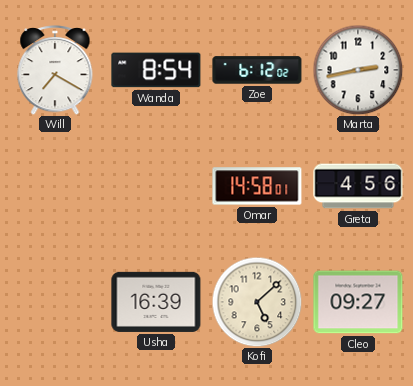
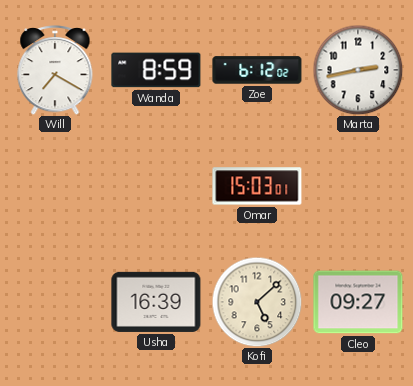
Wanda: 8:54 -> 8:59 (156, 70)
Omar: 14:58 -> 15:03 (257, 186)
Greta: 4:56 -> none (358, 186)
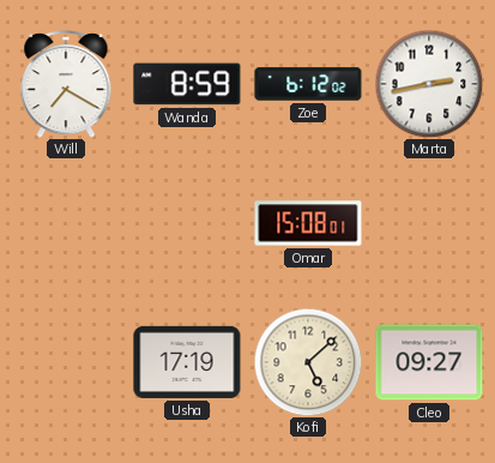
Omar: 15:03 -> 15:08 (308, 223)
Usha: 16:39 -> 17:19 (187, 362)
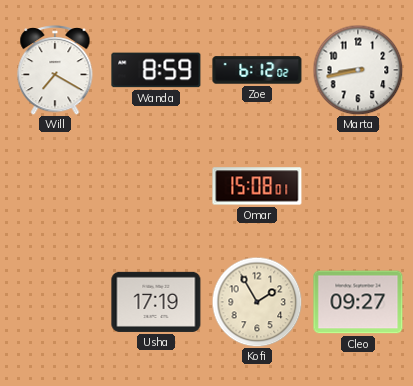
Marta: 2:43 -> 8:43 (358, 70)
Kofi: 5:08 -> 1:55 (257, 302)
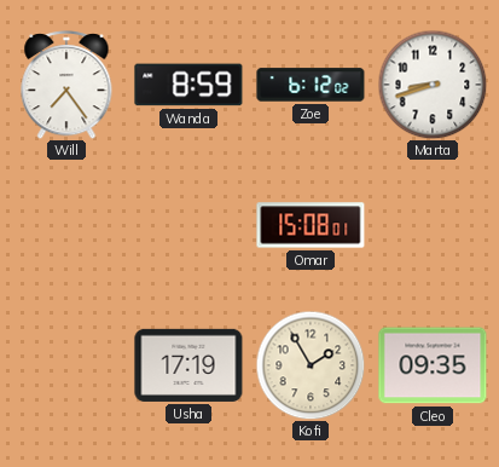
Will: 7:20 -> 7:24 (66, 85)
Marta: 8:43 -> 8:42 (433, 85)
Cleo: 09:27 -> 09:35 (433, 365)
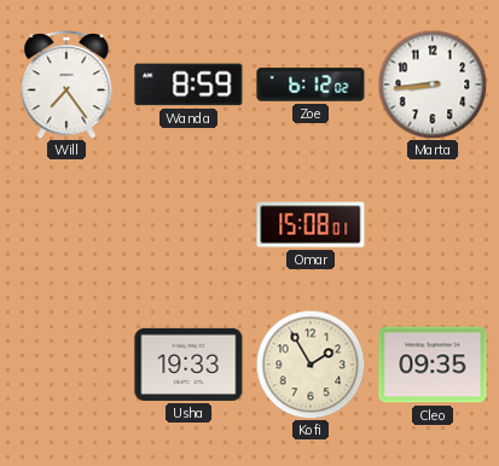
Marta: 8:42 -> 8:44 (433, 85)
Usha: 17:19 -> 19:33 (188, 365)
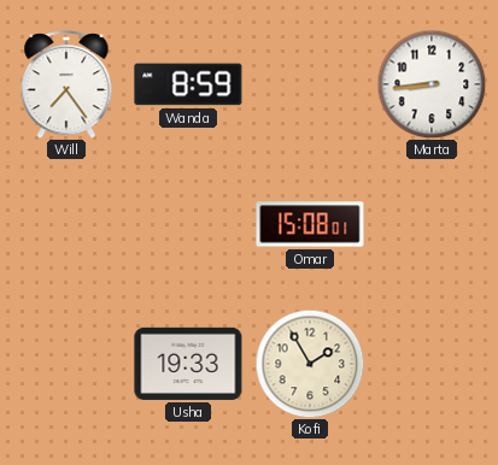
Zoe: 6:12 -> none (311, 85)
Cleo: 09:35 -> none (433, 365)
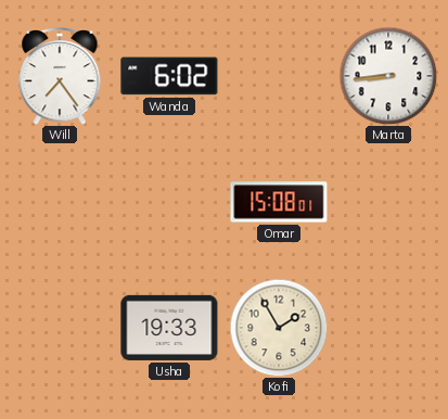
Wanda: 8:59 -> 6:02 (169, 76)
